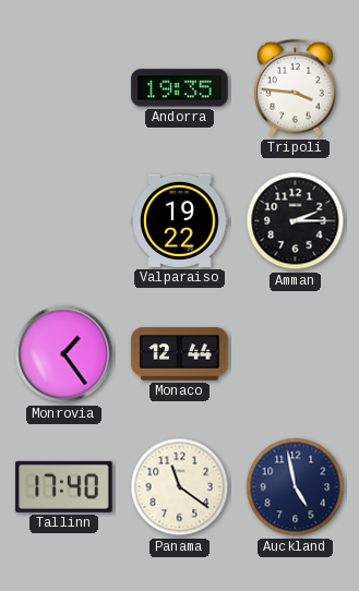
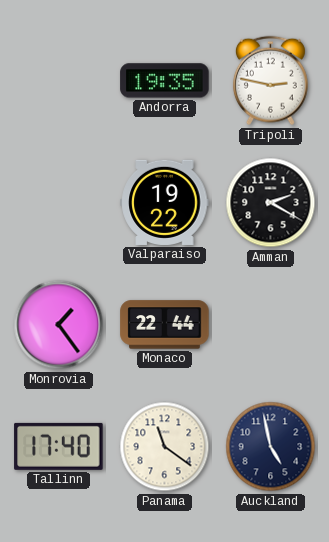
Tripoli: 3:46 -> 2:47 (270, 81)
Amman: 2:15 -> 2:20 (271, 203)
Monaco: 12:44 -> 22:44 (165, 325)
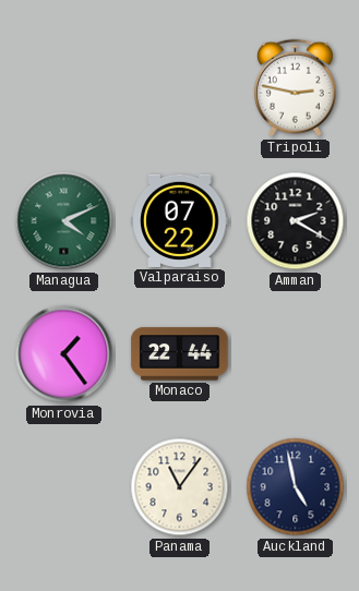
Andorra: 19:35 -> none (165, 81)
Managua: none -> 4:11 (64, 221)
Valparaiso: 19:22 -> 07:22 (180, 220)
Tallinn: 17:40 -> none (59, 446)
Panama: 11:21 -> 11:06 (180, 487)
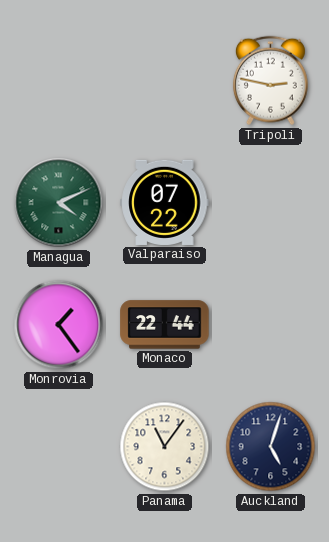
Amman: 2:20 -> none (296, 221)
Auckland: 4:58 -> 5:03 (271, 447)
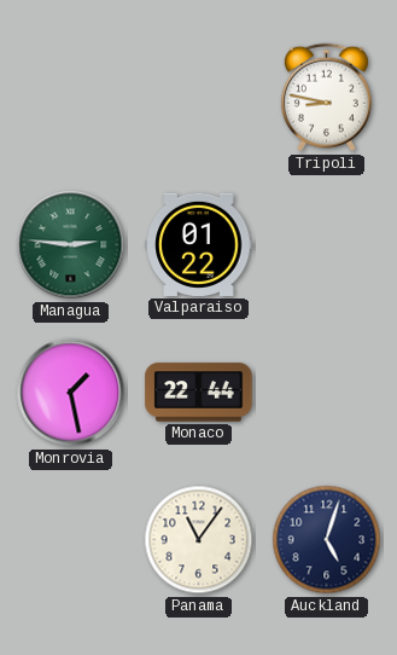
Tripoli: 2:47 -> 8:47 (326, 98)
Managua: 4:11 -> 2:46 (71, 245)
Valparaiso: 07:22 -> 01:22 (199, 244)
Monrovia: 1:24 -> 1:28 (71, 393)
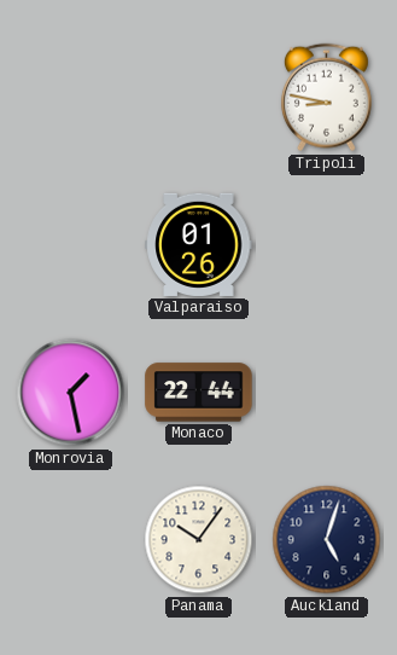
Managua: 2:46 -> none (71, 245)
Valparaiso: 01:22 -> 01:26 (199, 244)
Panama: 11:06 -> 10:06 (199, 540)
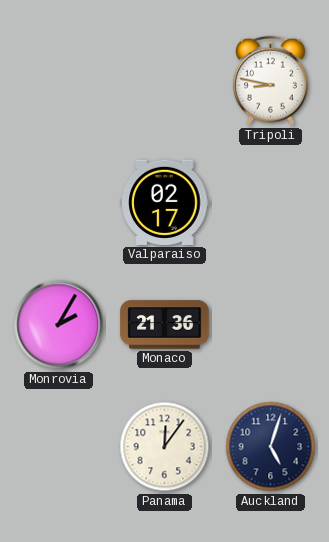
Valparaiso: 01:26 -> 02:17 (165, 202)
Monrovia: 1:28 -> 2:05 (59, 325)
Monaco: 22:44 -> 21:36 (165, 325)
Panama: 10:06 -> 12:06 (165, 447)
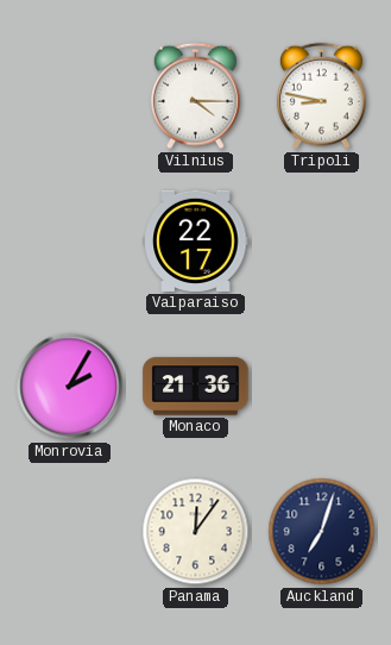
Vilnius: none -> 4:15 (195, 96)
Valparaiso: 02:17 -> 22:17 (196, 240)
Auckland: 5:03 -> 7:03 (322, 532)
